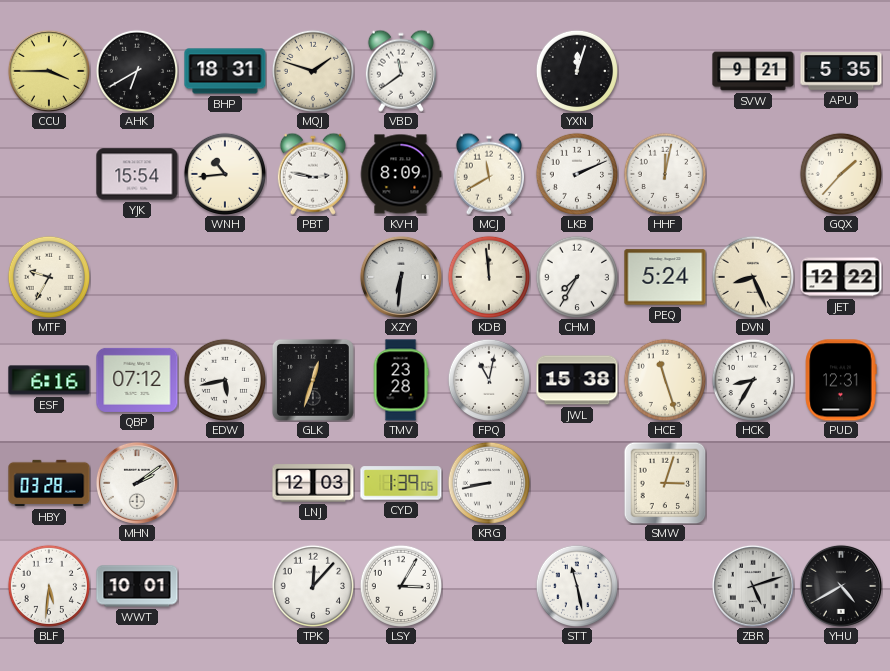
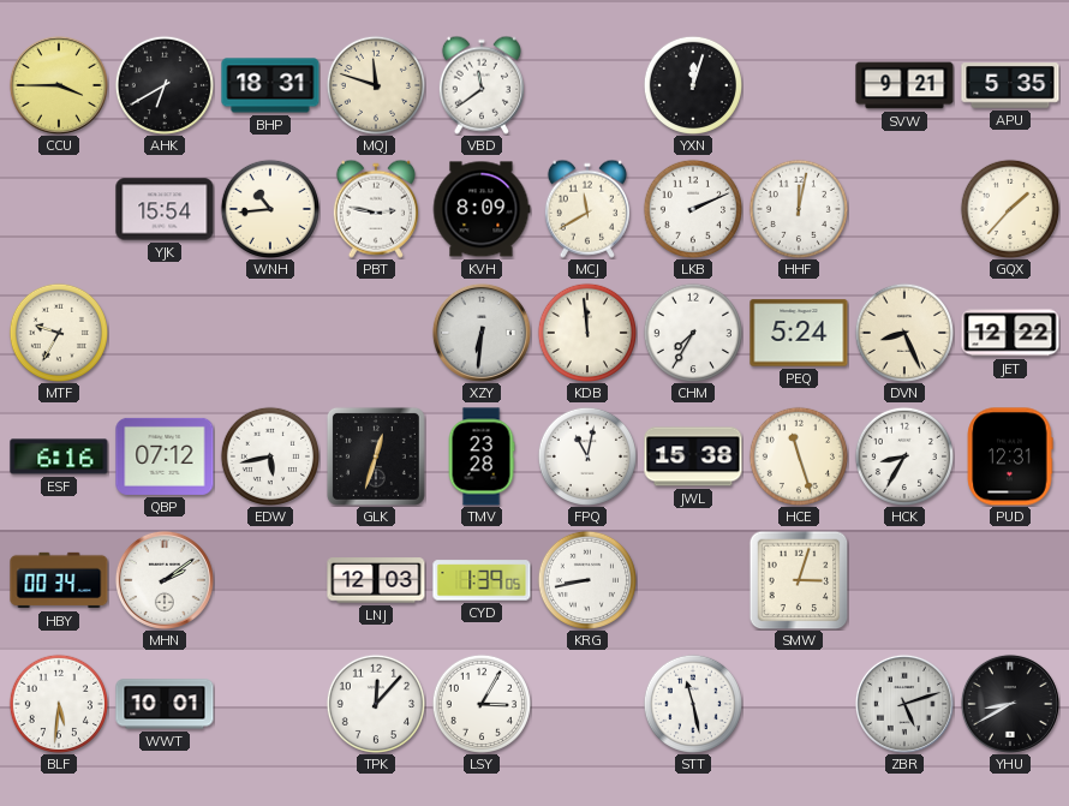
MQJ: 1:48 -> 11:48 (375, 84)
HBY: 03:28 -> 00:34 (59, 580)
YHU: 4:40 -> 8:40 (1010, 704)
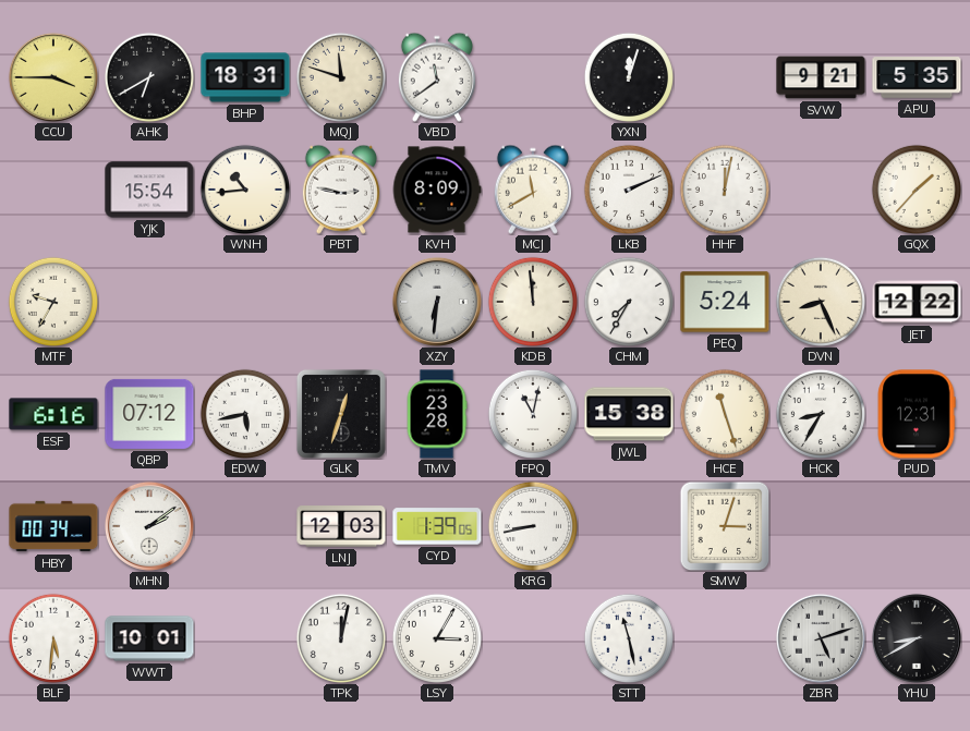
TPK: 12:07 -> 12:02 (340, 637)
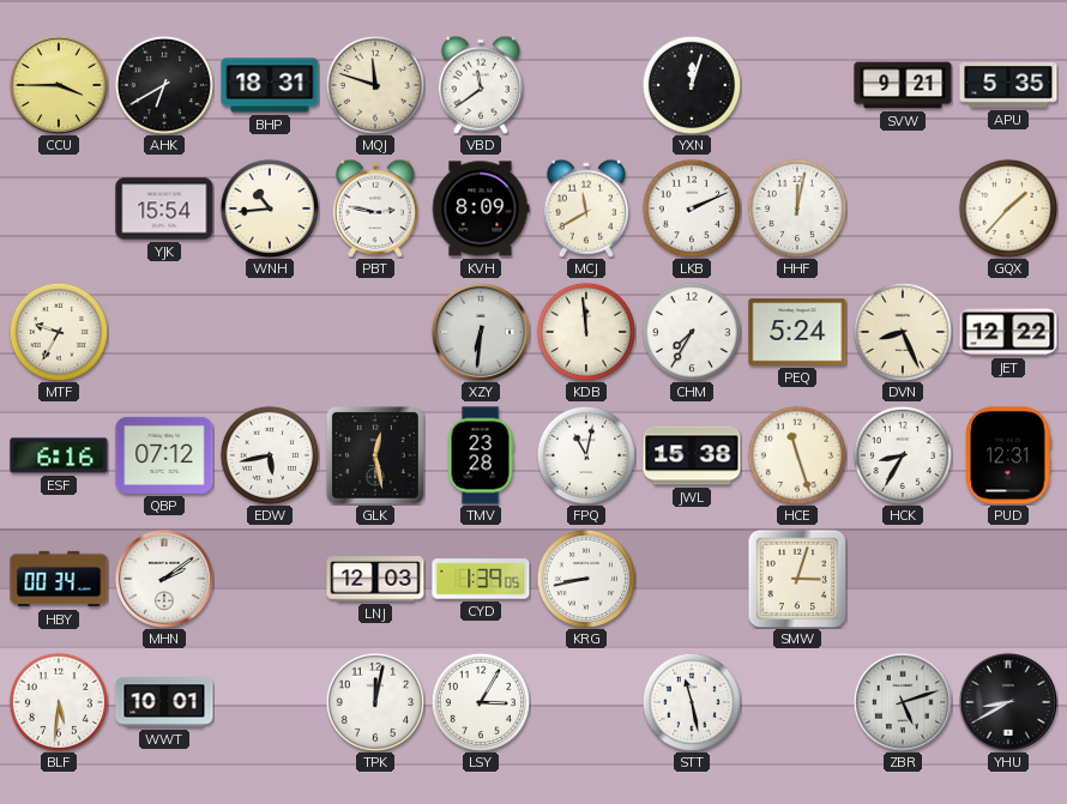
GLK: 12:33 -> 12:28 (375, 455)
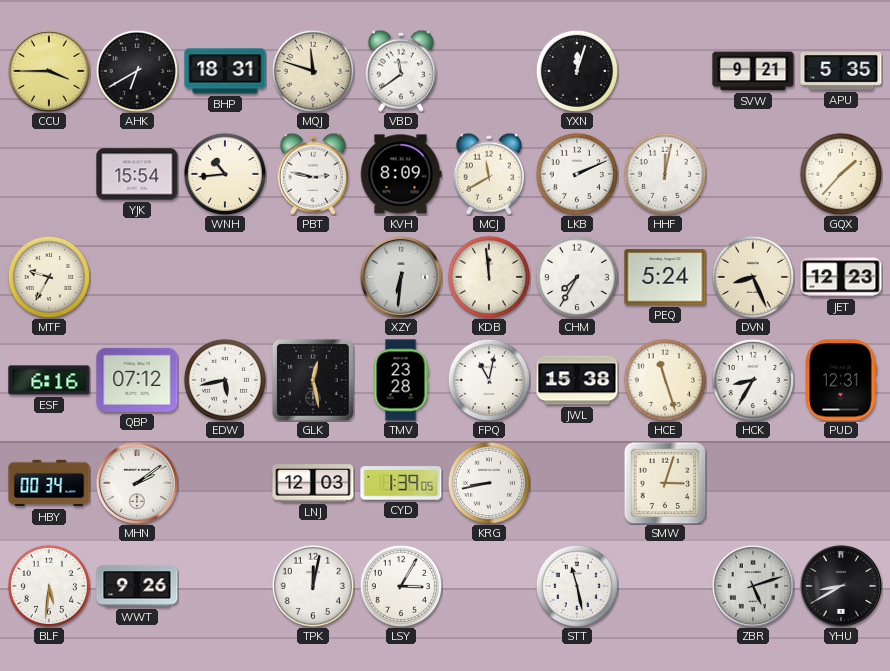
JET: 12:22 -> 12:23 (841, 277)
WWT: 10:01 -> 9:26 (137, 586)
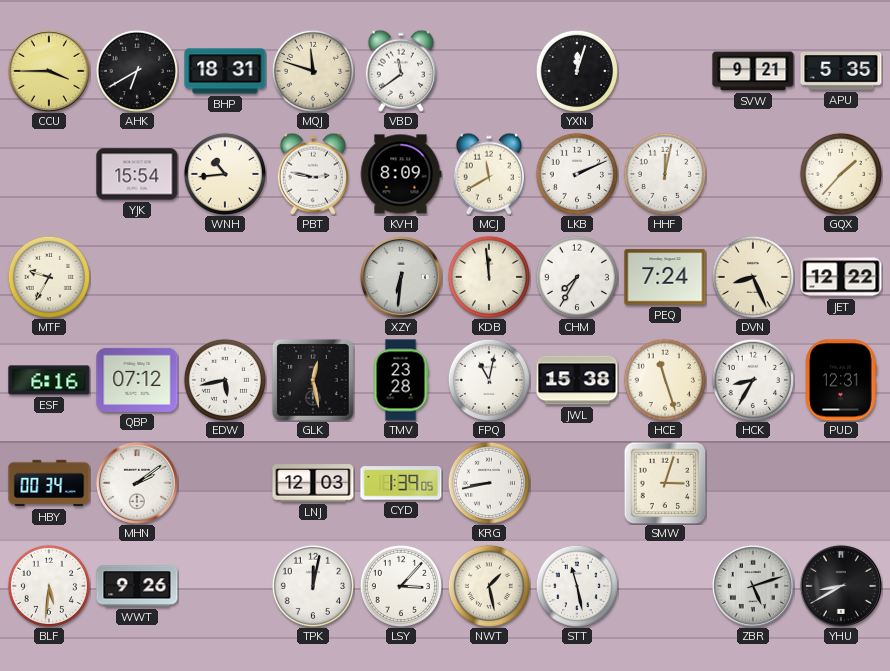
PEQ: 5:24 -> 7:24 (665, 277)
JET: 12:23 -> 12:22 (841, 277)
LSY: 3:05 -> 3:07 (400, 585)
NWT: none -> 1:28 (488, 585)
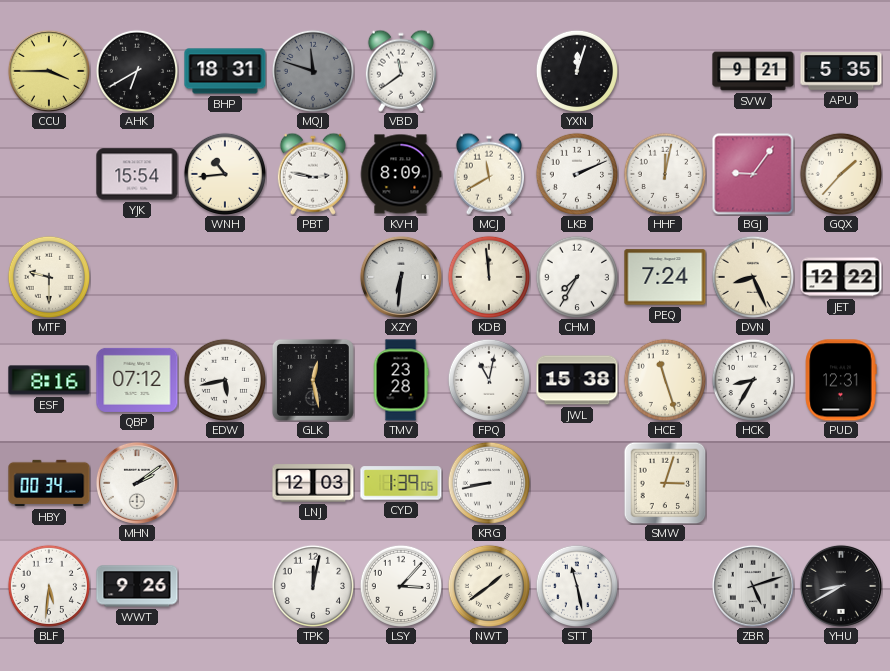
MQJ dial: cream -> grey (312, 70)
BGJ: none -> 9:06 (753, 174)
MTF: 9:35 -> 9:30 (48, 276)
ESF: 6:16 -> 8:16 (49, 380)
NWT: 1:28 -> 1:39 (488, 585)
